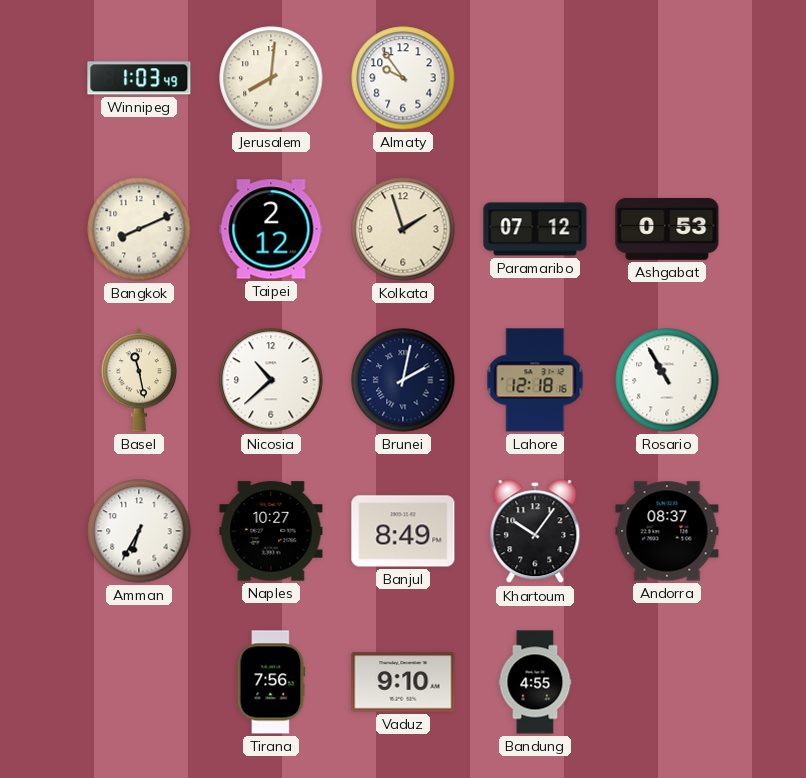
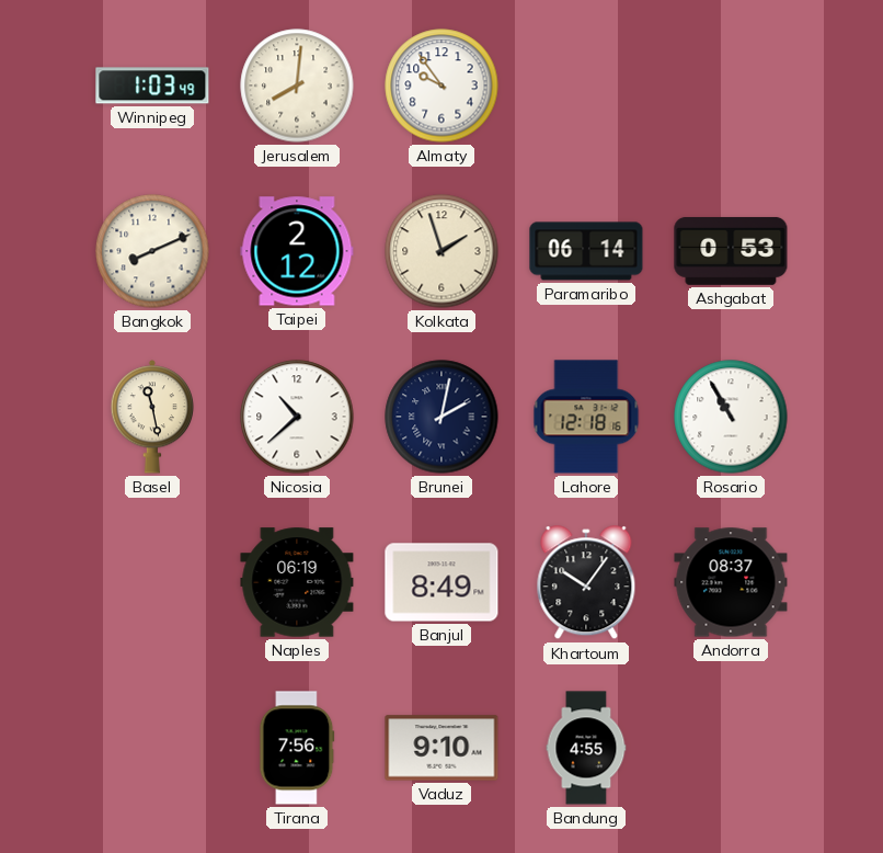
Paramaribo: 07:12 -> 06:14 (586, 251)
Amman: 6:35 -> none (139, 531)
Naples: 10:27 -> 06:19 (297, 582)
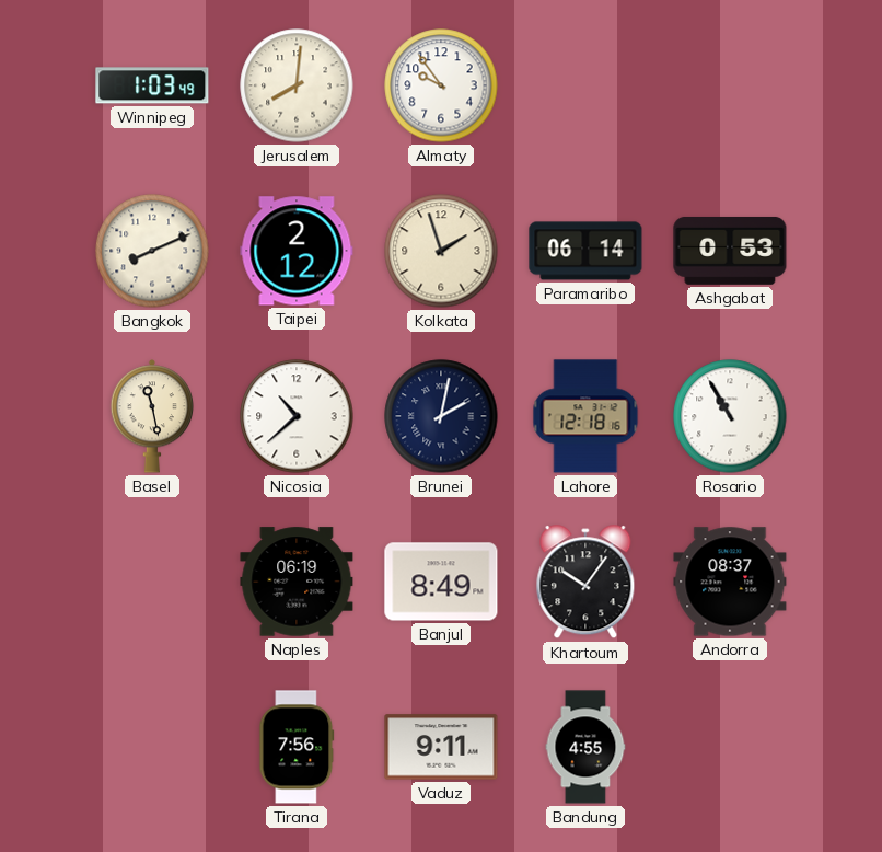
Vaduz: 9:10 -> 9:11 (441, 747)
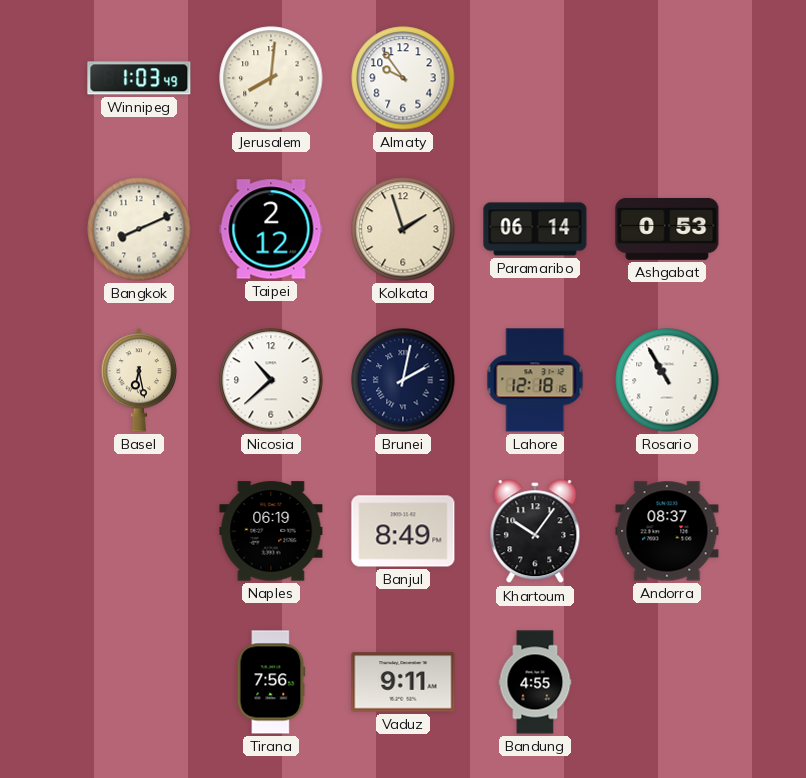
Basel: 11:28 -> 6:28 (138, 380)
